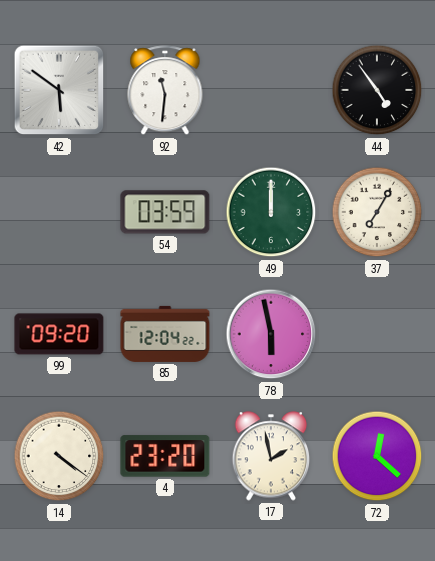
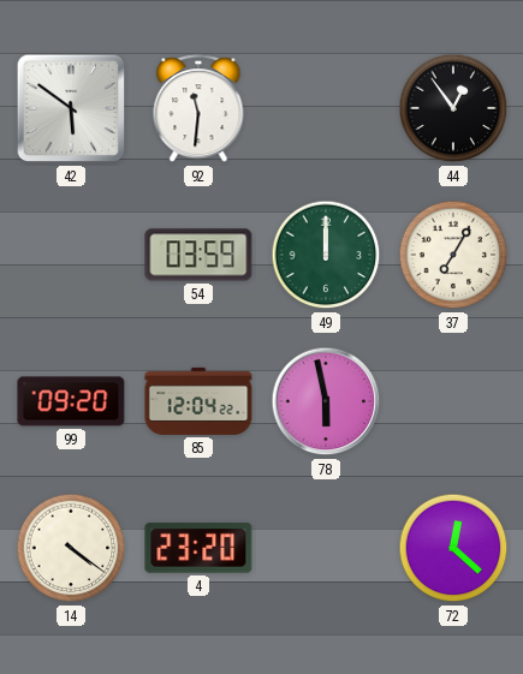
44: 4:54 -> 12:54 (453, 108)
17: 1:58 -> none (271, 456)
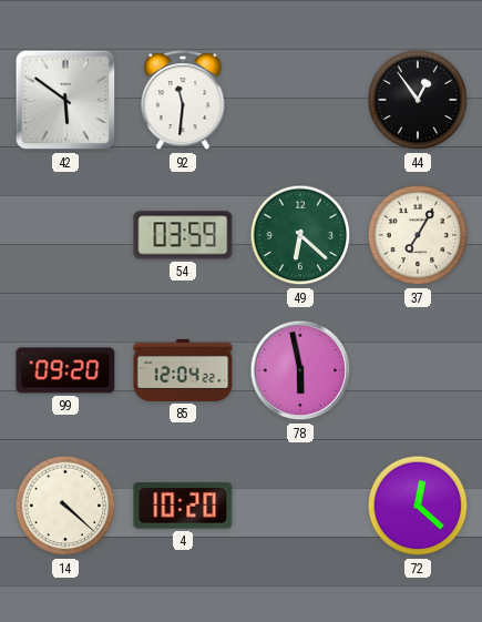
49: 12:00 -> 6:22 (300, 235)
14: 4:21 -> 4:22 (65, 506)
4: 23:20 -> 10:20 (183, 506)
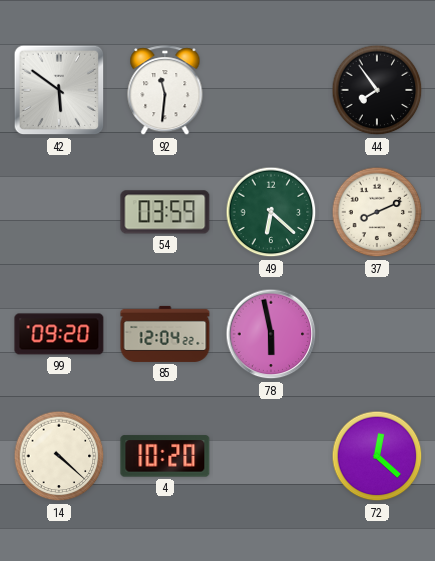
44: 12:54 -> 7:54 (377, 90)
37: 7:05 -> 8:11 (377, 212)
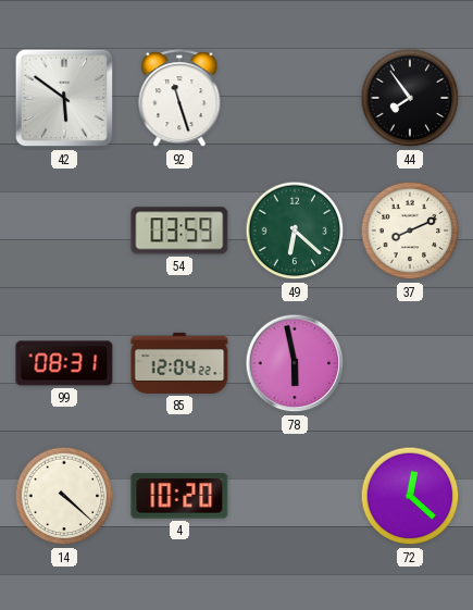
92: 11:31 -> 11:27 (179, 99)
99: 09:20 -> 08:31 (64, 363)
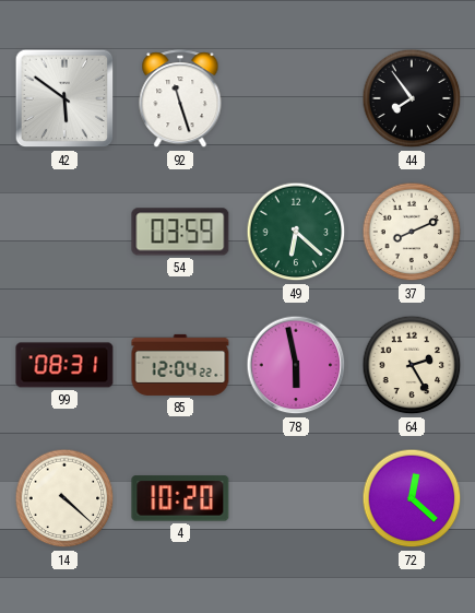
64: none -> 2:25 (412, 365)
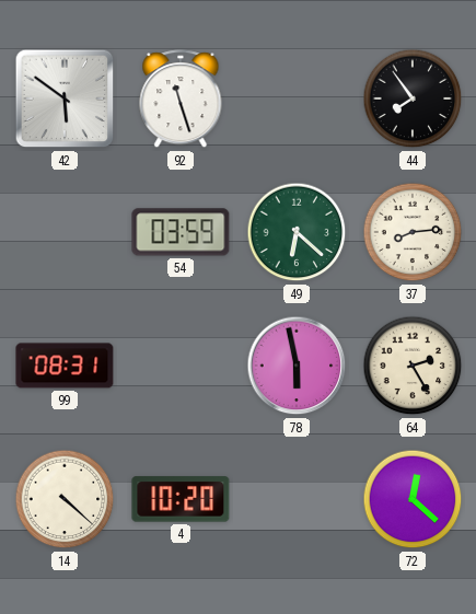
37: 8:11 -> 8:14 (413, 232)
85: 12:04 -> none (180, 365)
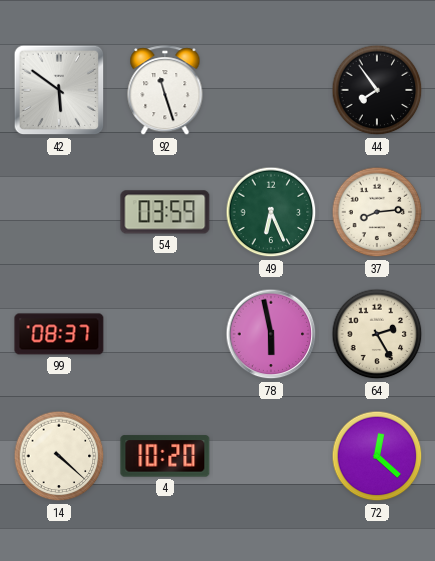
49: 6:22 -> 6:26 (271, 212)
99: 08:31 -> 08:37 (59, 334)
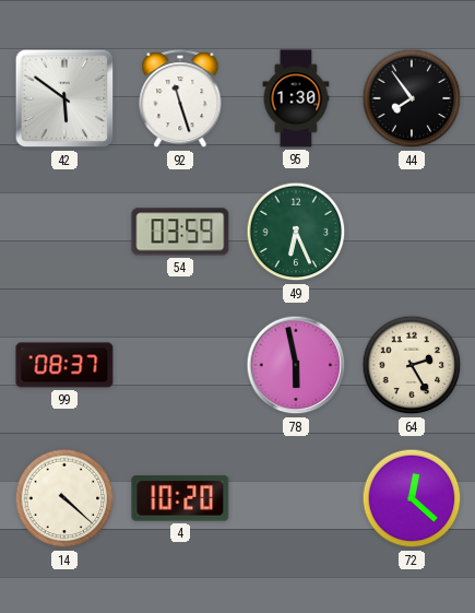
95: none -> 1:30 (296, 98)
37: 8:14 -> none (377, 212)
